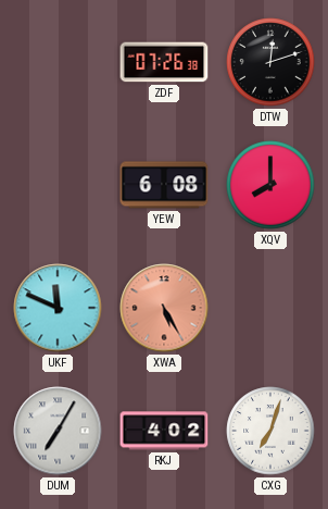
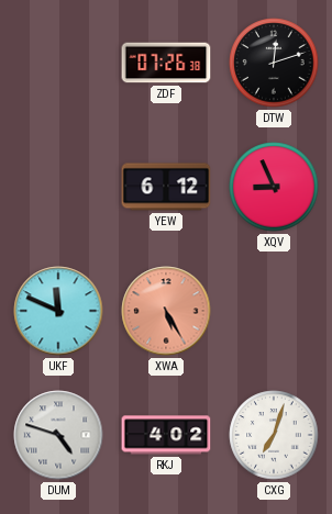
YEW: 6:08 -> 6:12 (166, 187)
XQV: 8:00 -> 8:56 (274, 187)
DUM: 7:05 -> 4:48 (58, 435)
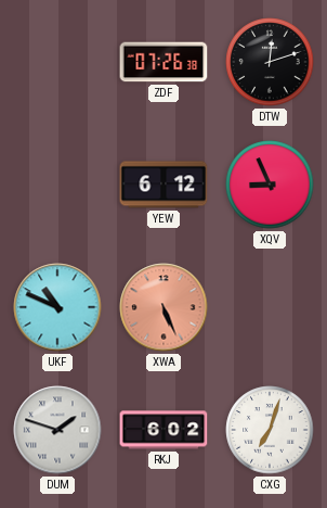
UKF: 11:49 -> 10:49 (57, 307)
XWA: 5:25 -> 5:26 (163, 307)
DUM: 4:48 -> 1:48 (57, 430)
RKJ: 4:02 -> 6:02 (163, 430)
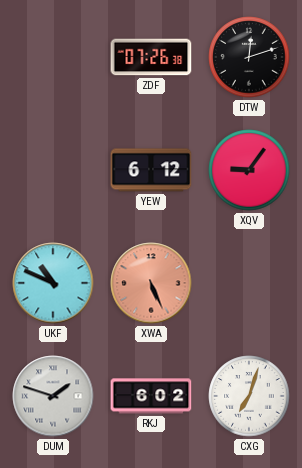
XQV: 8:56 -> 9:06 (249, 170)
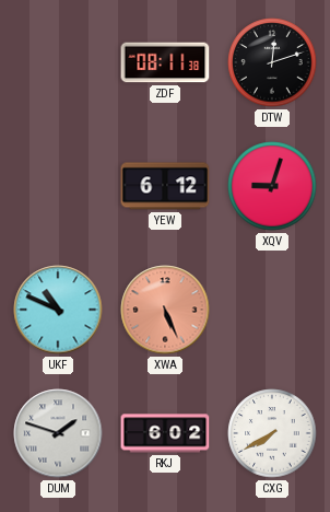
ZDF: 07:26 -> 08:11 (165, 62)
XQV: 9:06 -> 9:03 (272, 186)
CXG: 7:03 -> 7:40 (272, 433)
